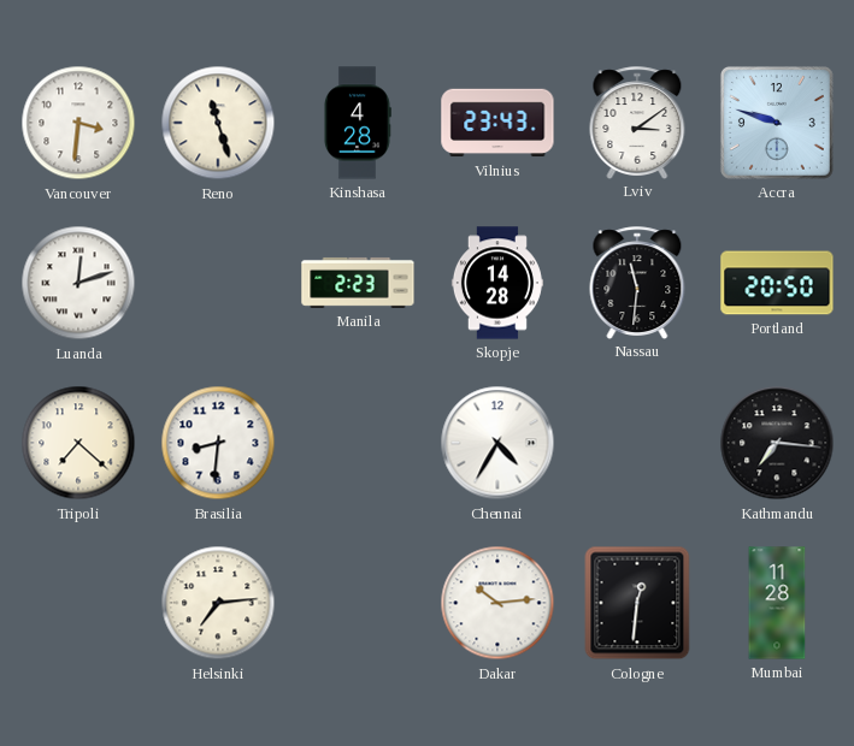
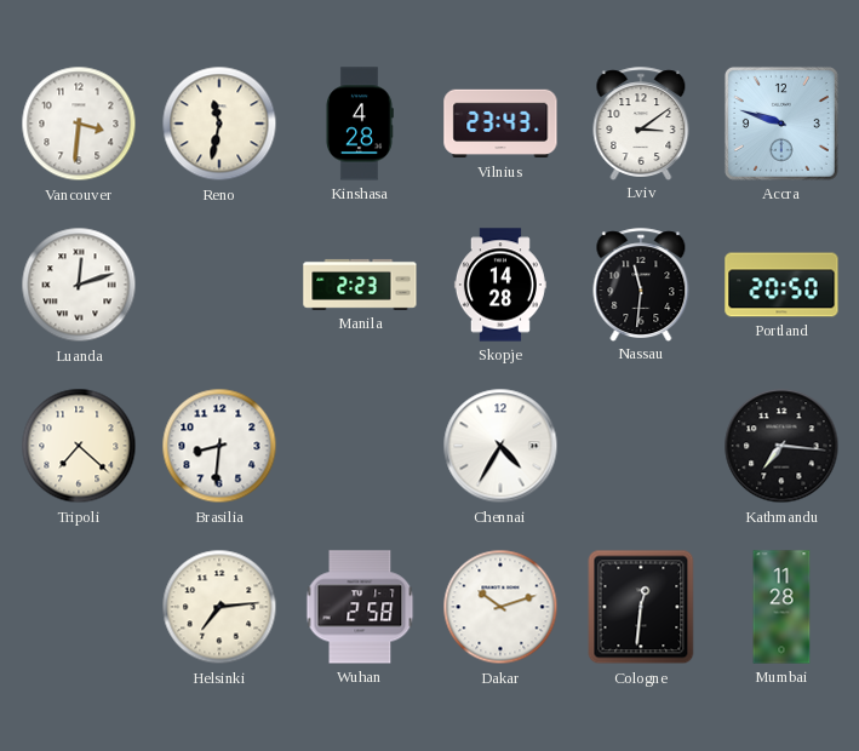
Reno: 11:27 -> 11:32 (219, 124)
Wuhan: none -> 2:58 (360, 607)
Dakar: 10:14 -> 10:12 (500, 607)
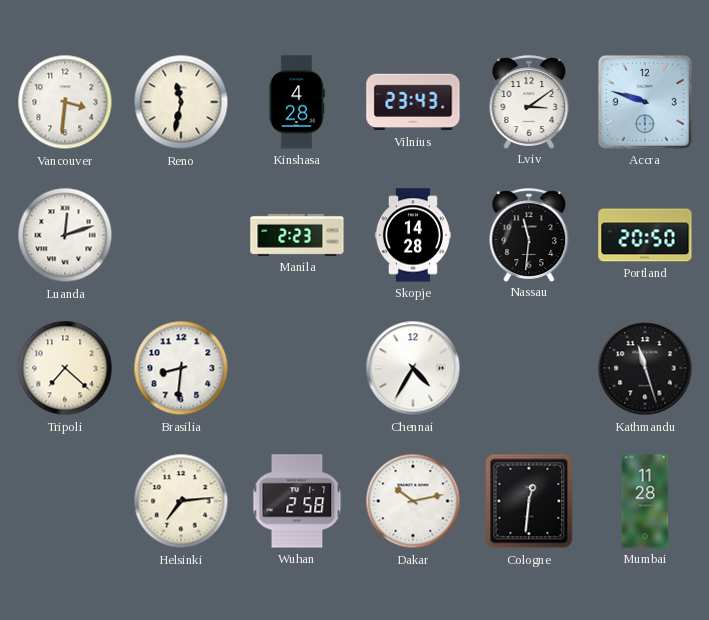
Kathmandu: 7:16 -> 11:27 (645, 368)
Dakar: 10:12 -> 10:13 (413, 501)
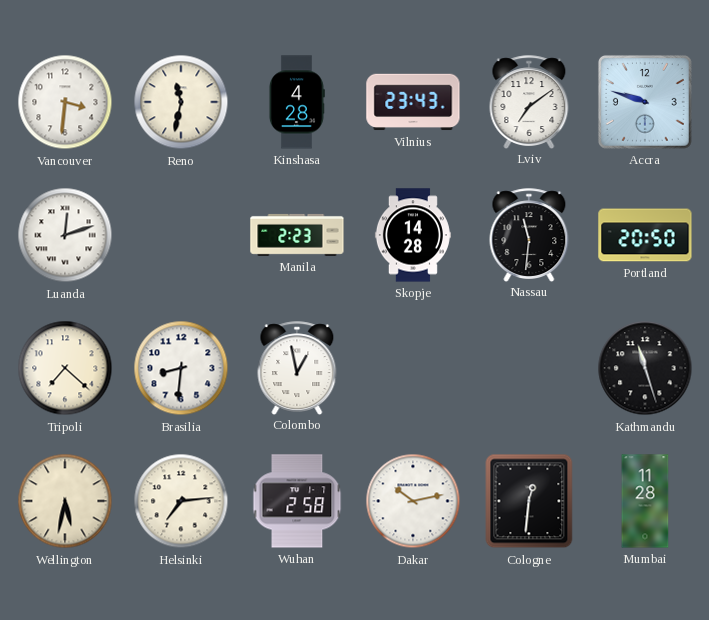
Lviv: 3:09 -> 7:09 (529, 102)
Colombo: none -> 12:58 (297, 368)
Chennai: 4:35 -> none (413, 368)
Wellington: none -> 5:32 (65, 501)
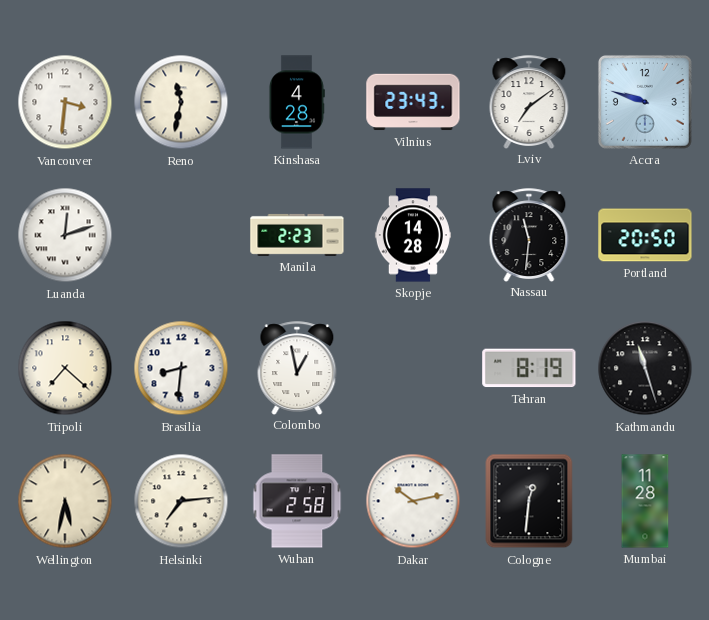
Tehran: none -> 8:19 (529, 368)
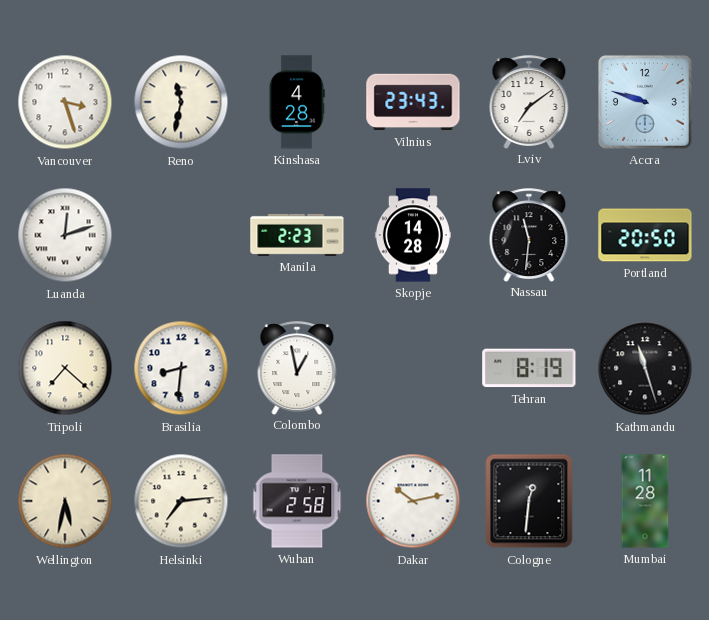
Vancouver: 3:31 -> 3:27 (65, 102)
